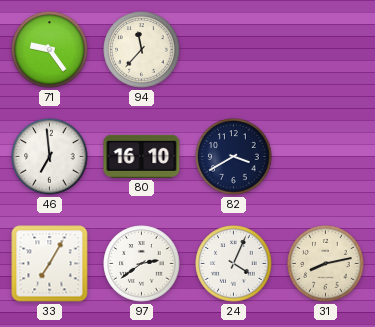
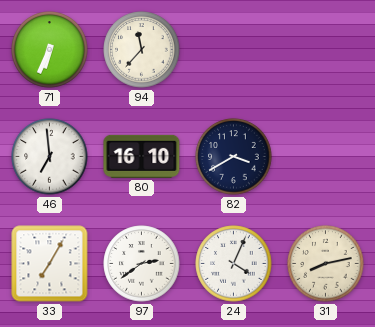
71: 9:24 -> 6:34 (50, 50)
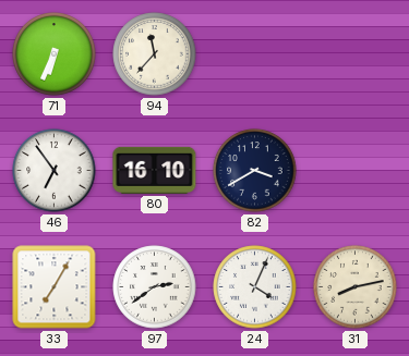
46: 6:59 -> 6:54 (55, 171)
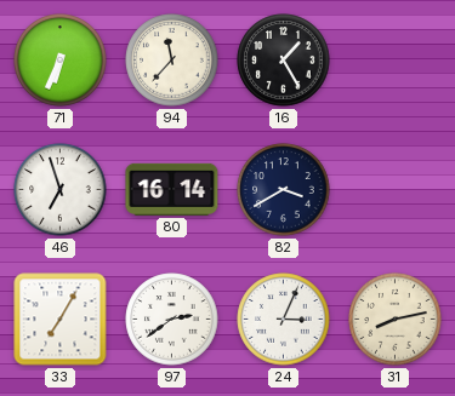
16: none -> 1:25 (284, 61)
46: 6:54 -> 6:57 (61, 190)
80: 16:10 -> 16:14 (172, 189)
24: 4:04 -> 3:04 (284, 320)
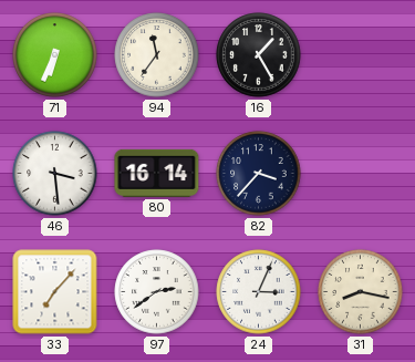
94: 11:37 -> 11:36 (157, 55)
46: 6:57 -> 3:29 (55, 174)
82: 3:40 -> 3:37 (259, 174)
33: 7:05 -> 7:07 (55, 292)
31: 8:13 -> 8:17 (361, 292)
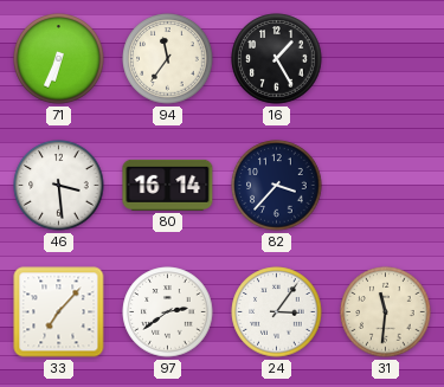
24: 3:04 -> 3:06 (277, 312)
31: 8:17 -> 11:31 (386, 312)
